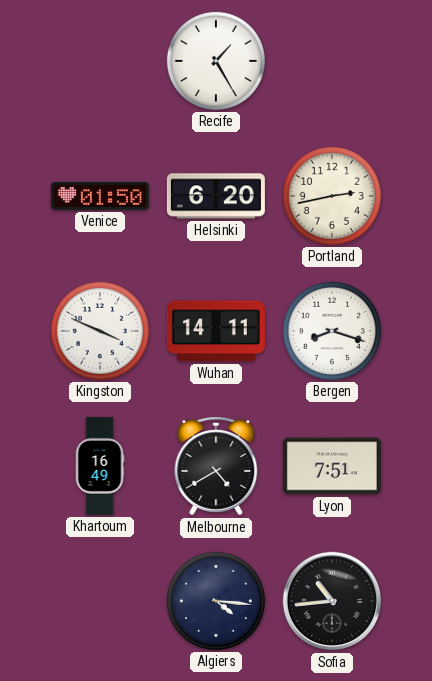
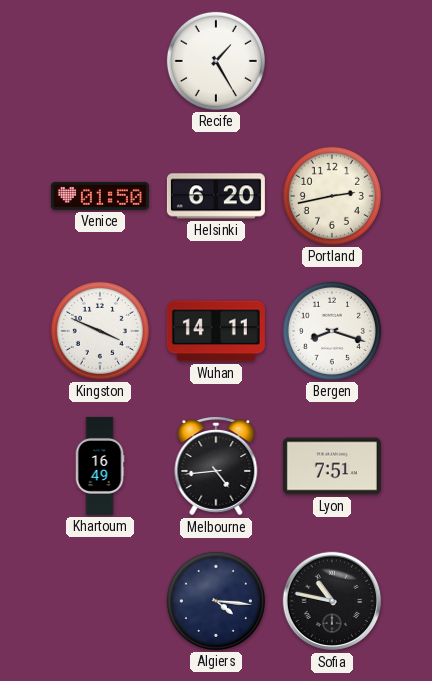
Melbourne: 4:40 -> 4:44 (216, 466)
Sofia: 10:44 -> 10:47 (332, 601)
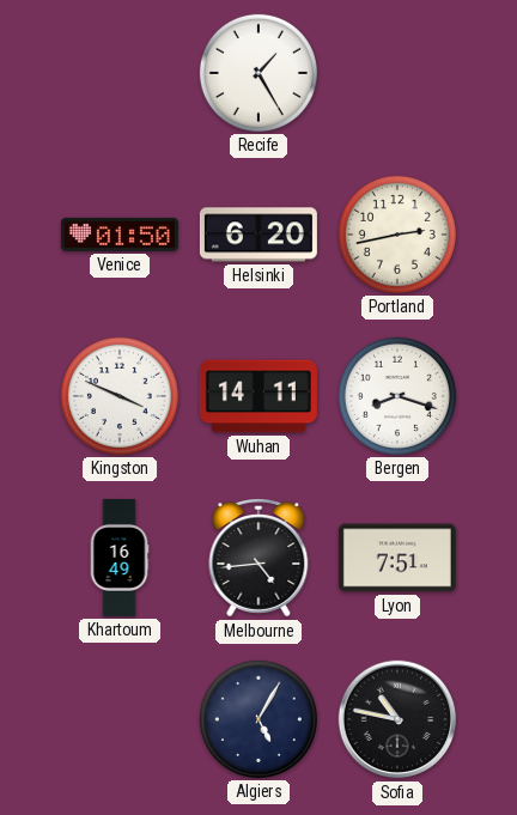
Algiers: 4:16 -> 5:05 (258, 719)
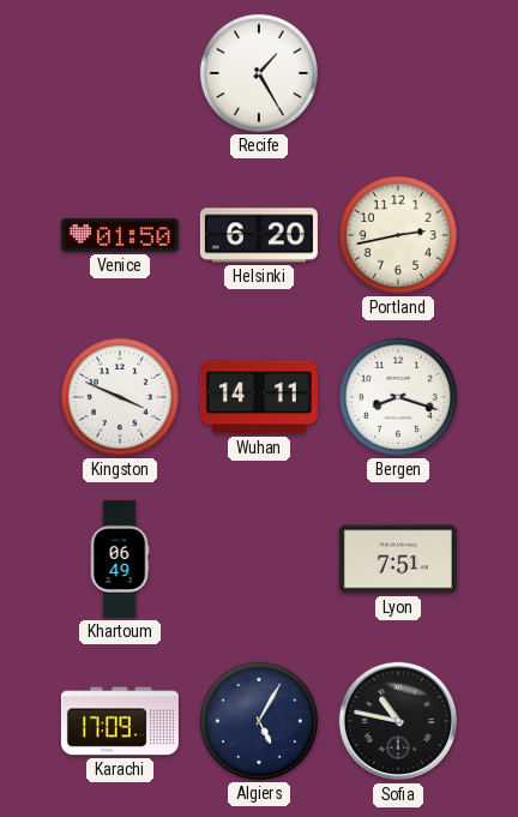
Khartoum: 16:49 -> 06:49 (120, 559)
Melbourne: 4:44 -> none (258, 558)
Karachi: none -> 17:09 (120, 721)
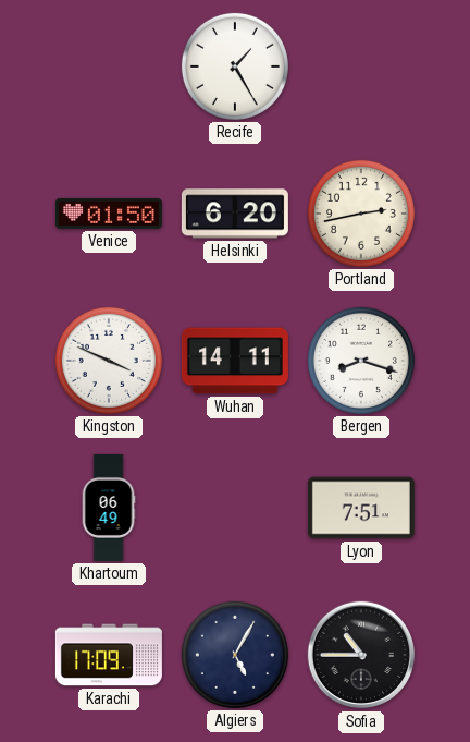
Sofia: 10:47 -> 10:45 (361, 655)
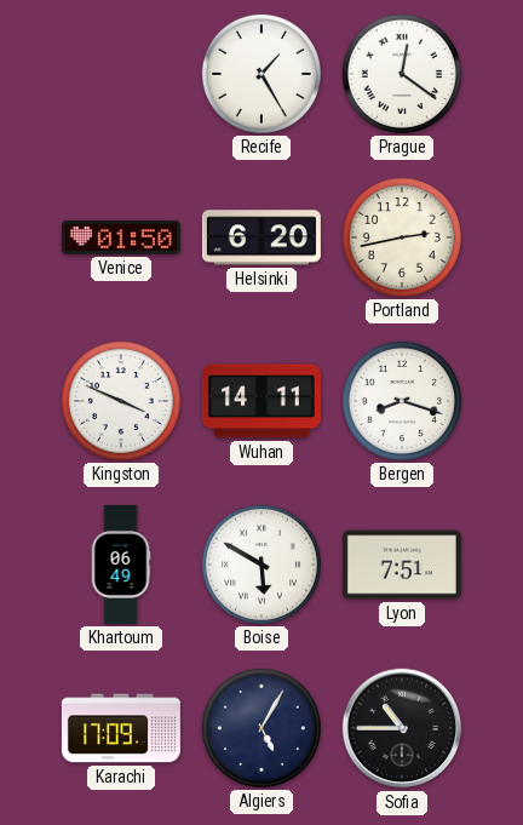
Prague: none -> 12:21 (402, 74)
Boise: none -> 5:50 (261, 565)
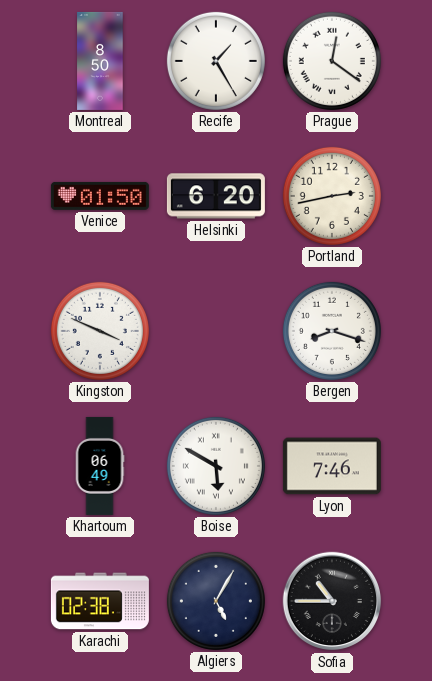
Montreal: none -> 8:50 (100, 61)
Wuhan: 14:11 -> none (261, 401)
Lyon: 7:51 -> 7:46 (332, 466)
Karachi: 17:09 -> 02:38 (100, 601)
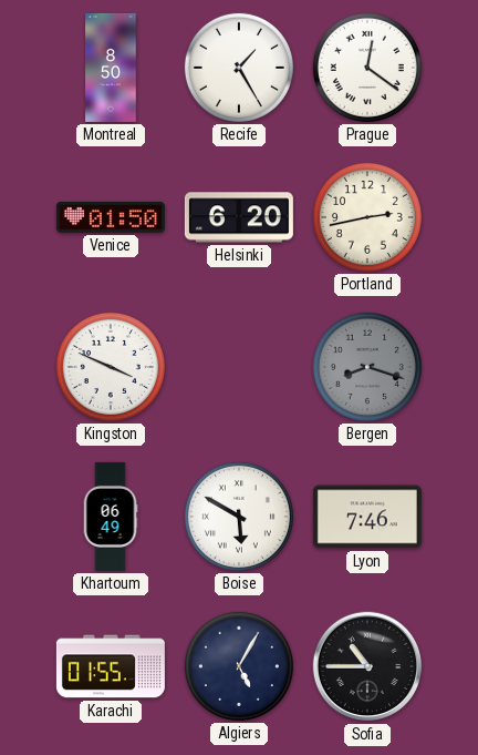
Bergen dial: white -> grey (367, 367)
Karachi: 02:38 -> 01:55 (111, 666)
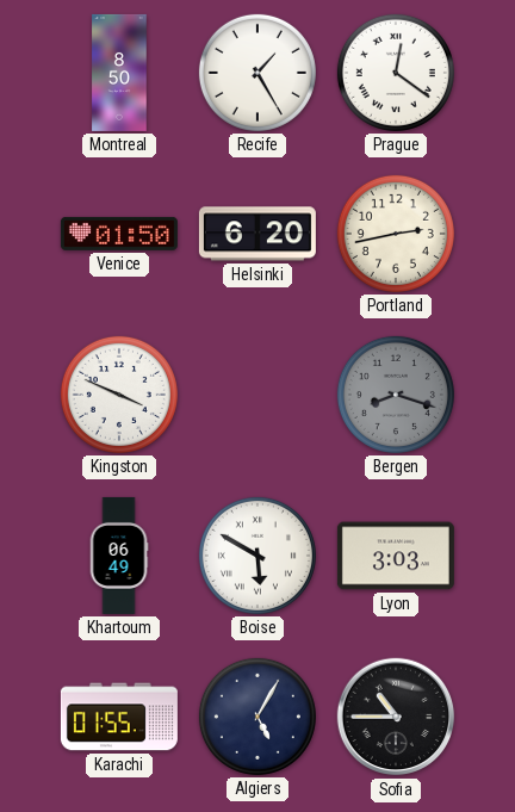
Lyon: 7:46 -> 3:03 (396, 556)
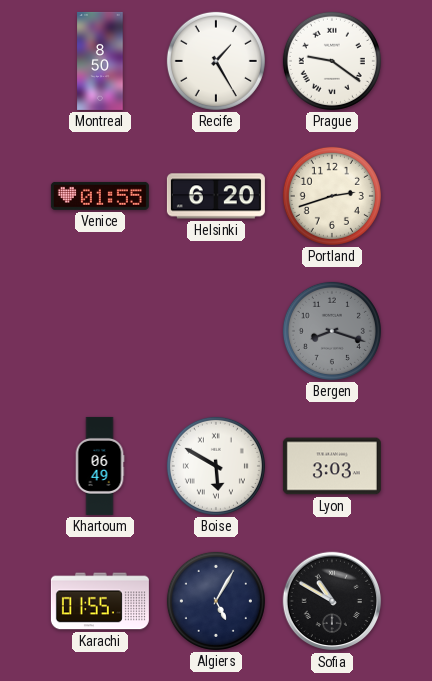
Prague: 12:21 -> 9:21 (332, 61)
Venice: 01:50 -> 01:55 (100, 196)
Portland: 2:43 -> 2:42 (332, 196)
Kingston: 3:49 -> none (119, 395)
Sofia: 10:45 -> 10:50 (332, 601)
